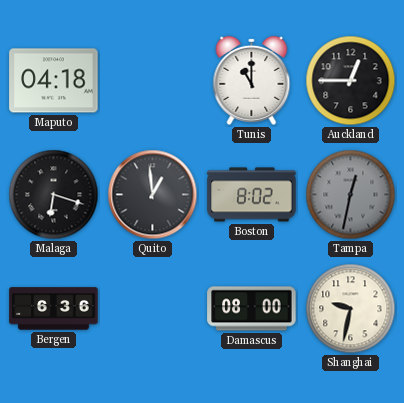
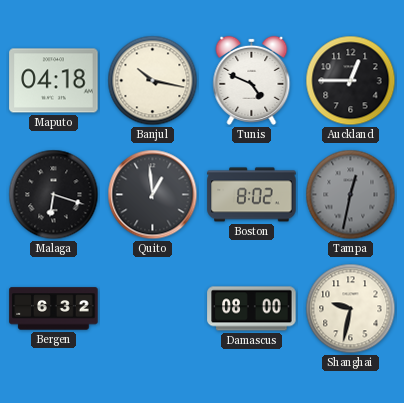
Banjul: none -> 10:17 (153, 81)
Tunis: 11:00 -> 4:49 (252, 80)
Bergen: 6:36 -> 6:32 (54, 309)
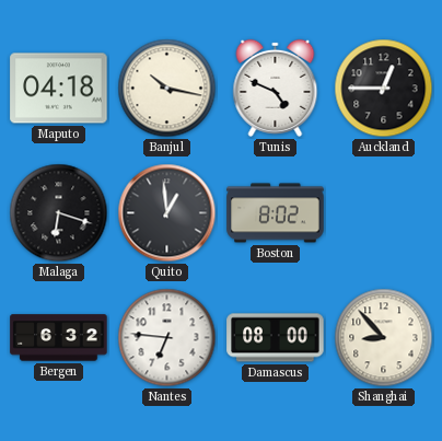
Tampa: 12:32 -> none (351, 195)
Nantes: none -> 6:46 (167, 338)
Shanghai: 9:32 -> 8:53 (384, 338)
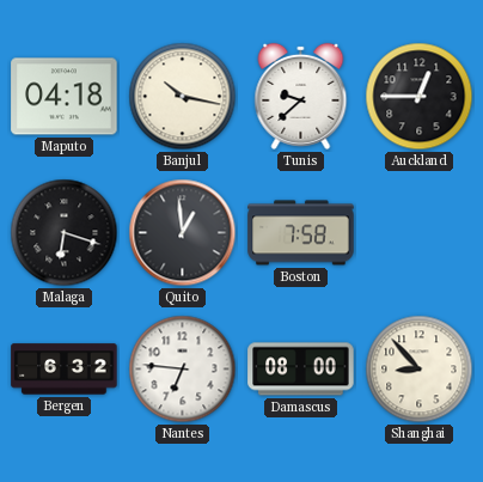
Tunis: 4:49 -> 9:38 (301, 96)
Boston: 8:02 -> 7:58 (301, 233)
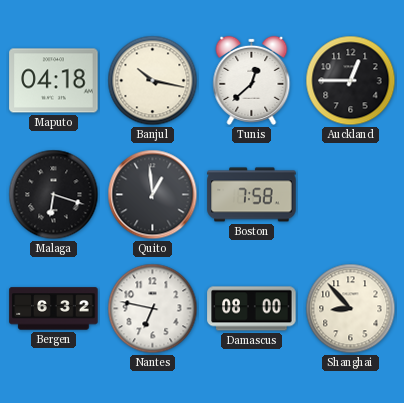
Tunis: 9:38 -> 12:38 (252, 80)
Nantes: 6:46 -> 6:47 (153, 309)
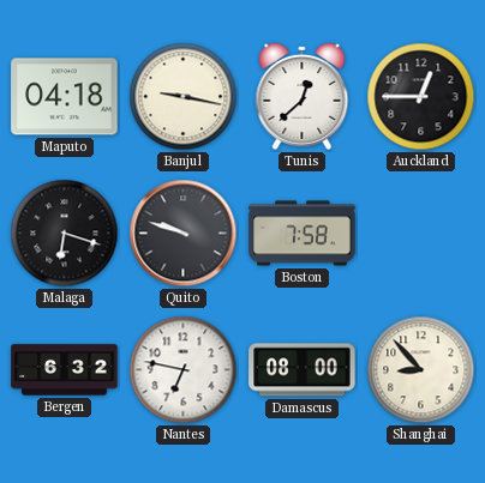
Banjul: 10:17 -> 9:17 (184, 97)
Quito: 12:59 -> 9:48 (184, 234)
